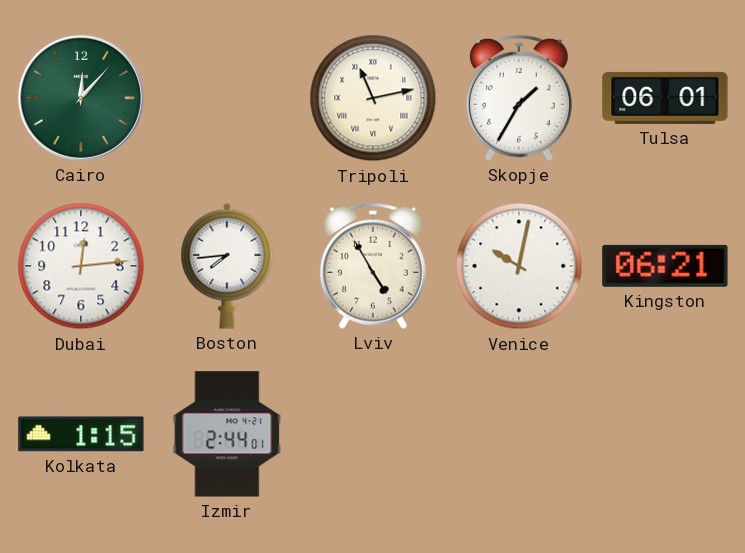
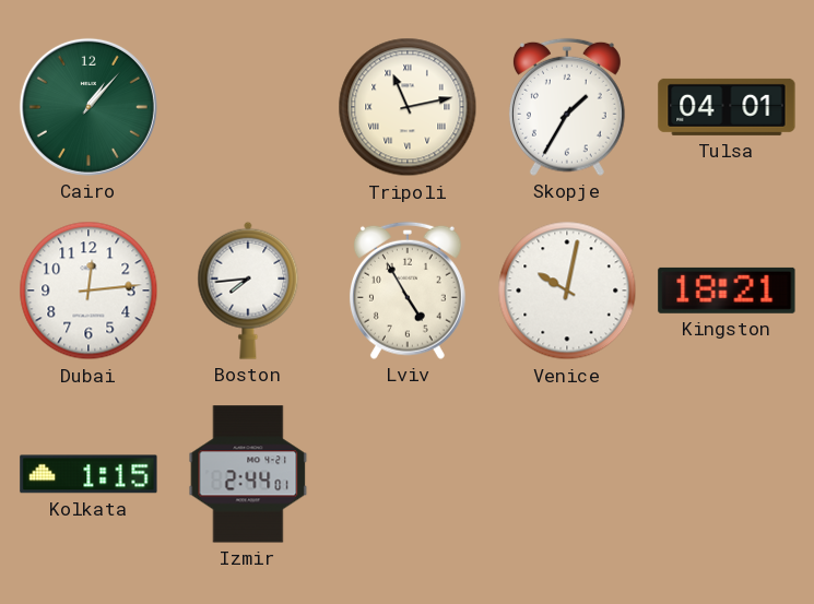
Cairo: 12:07 -> 1:07 (89, 107)
Tulsa: 06:01 -> 04:01 (727, 107)
Kingston: 06:21 -> 18:21 (727, 291)
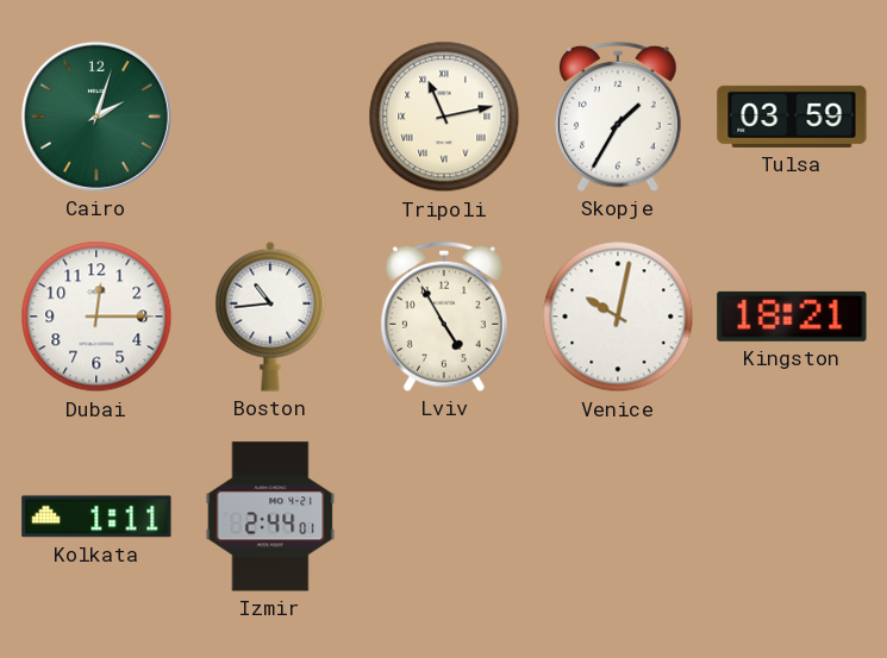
Cairo: 1:07 -> 2:03 (96, 117)
Tulsa: 04:01 -> 03:59 (792, 117)
Dubai: 12:14 -> 12:15 (96, 317)
Boston: 7:44 -> 10:44 (270, 317)
Kolkata: 1:15 -> 1:11 (96, 516)
